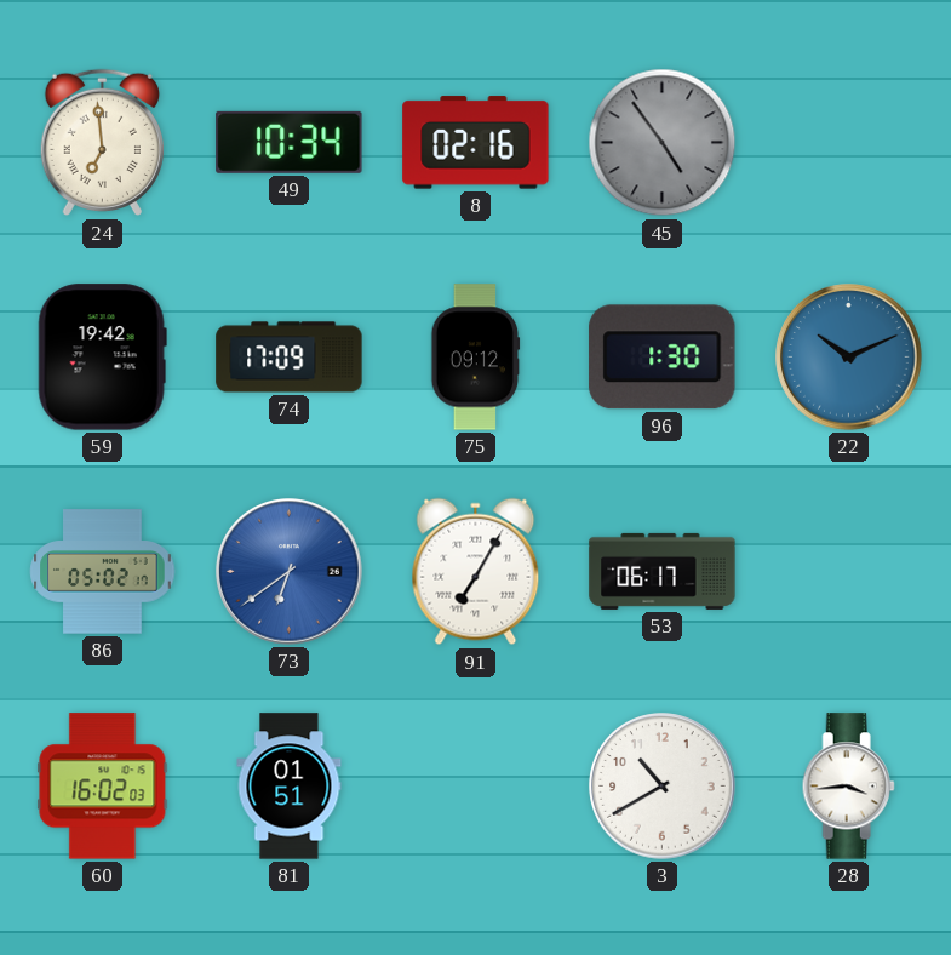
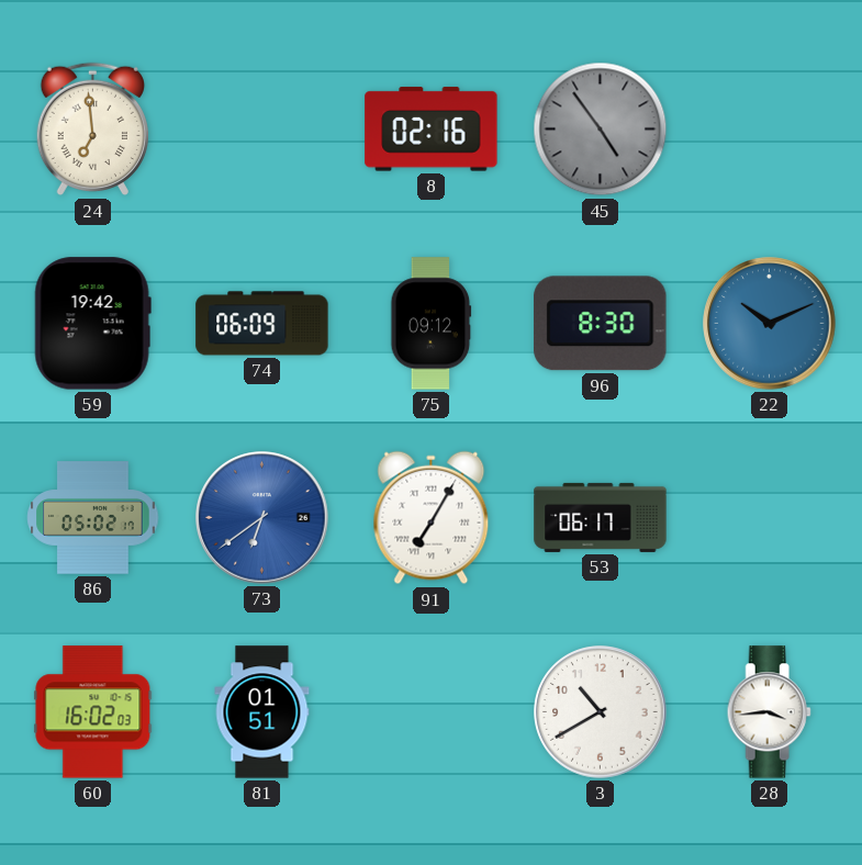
49: 10:34 -> none (290, 142)
74: 17:09 -> 06:09 (262, 324)
96: 1:30 -> 8:30 (601, 324)
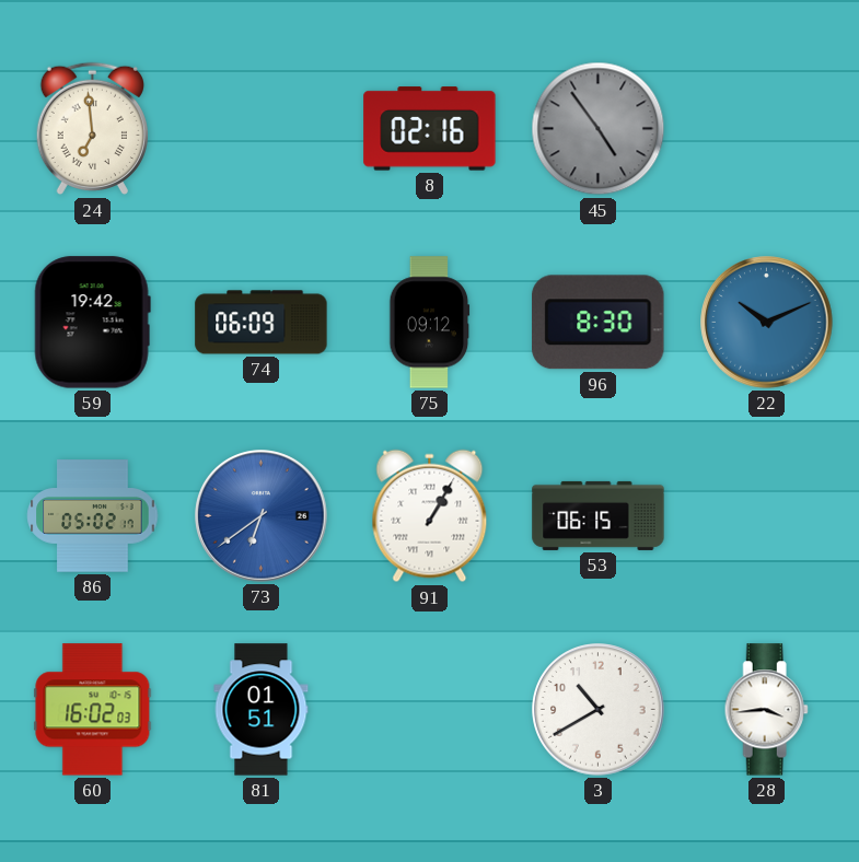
91: 7:05 -> 1:05 (430, 516)
53: 06:17 -> 06:15 (599, 515)
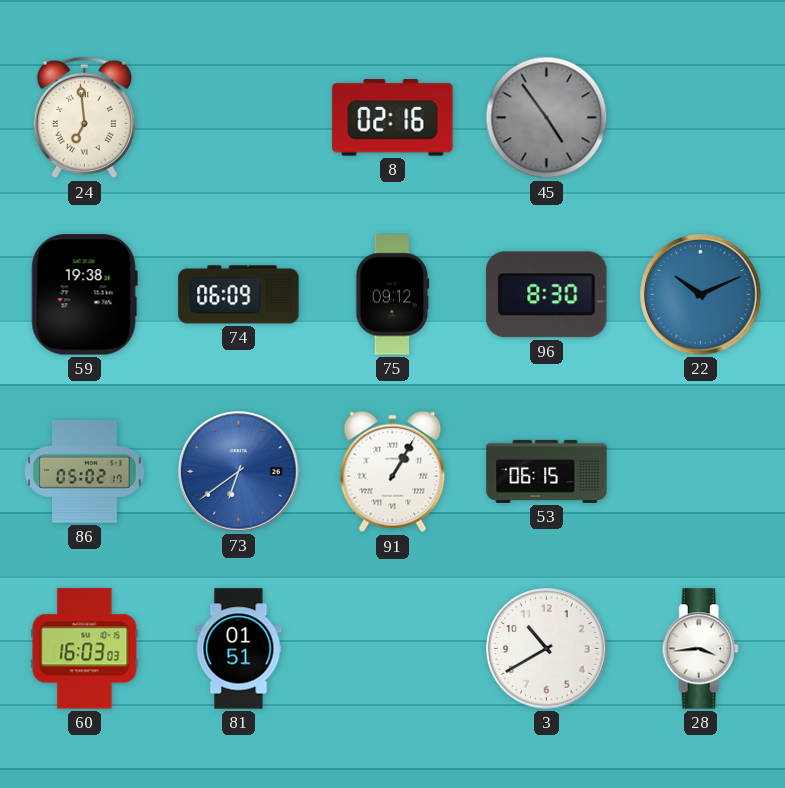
59: 19:42 -> 19:38 (84, 295)
60: 16:02 -> 16:03 (85, 649)
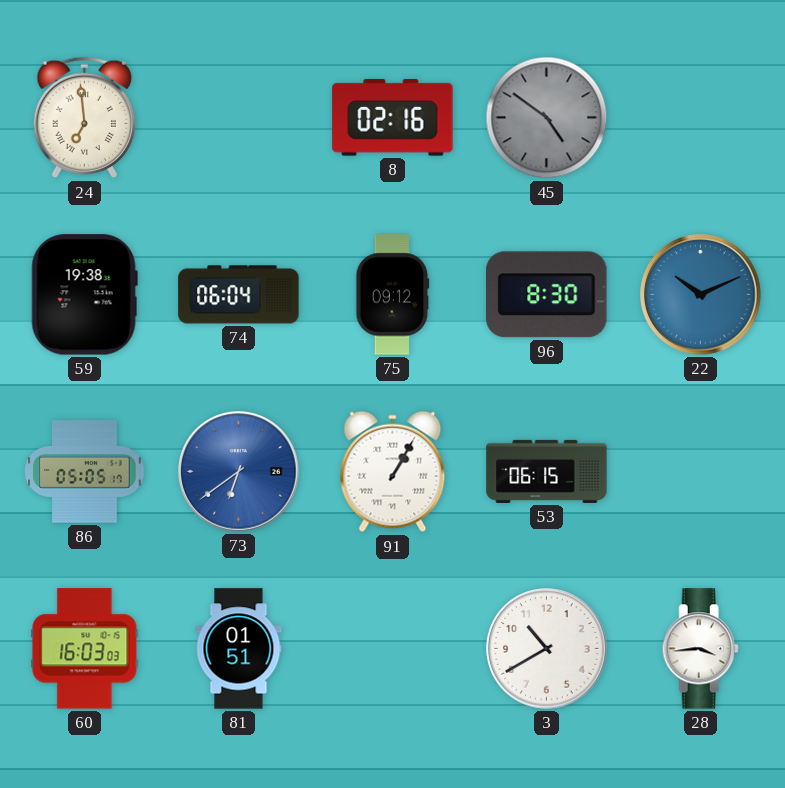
45: 4:54 -> 4:51 (547, 118)
74: 06:09 -> 06:04 (239, 295)
86: 05:02 -> 05:05 (85, 472)
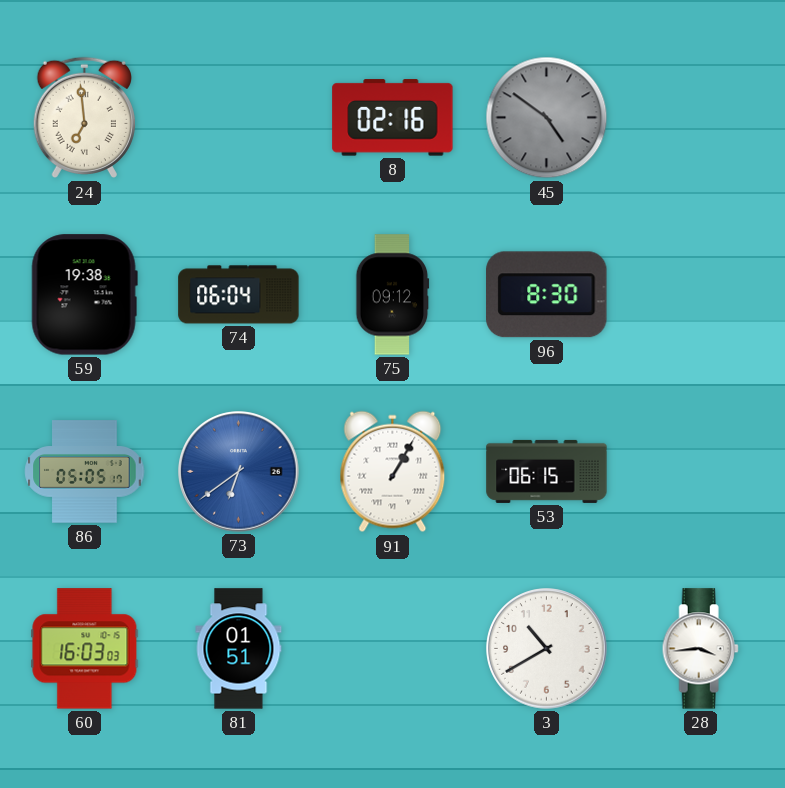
22: 10:11 -> none (701, 295)
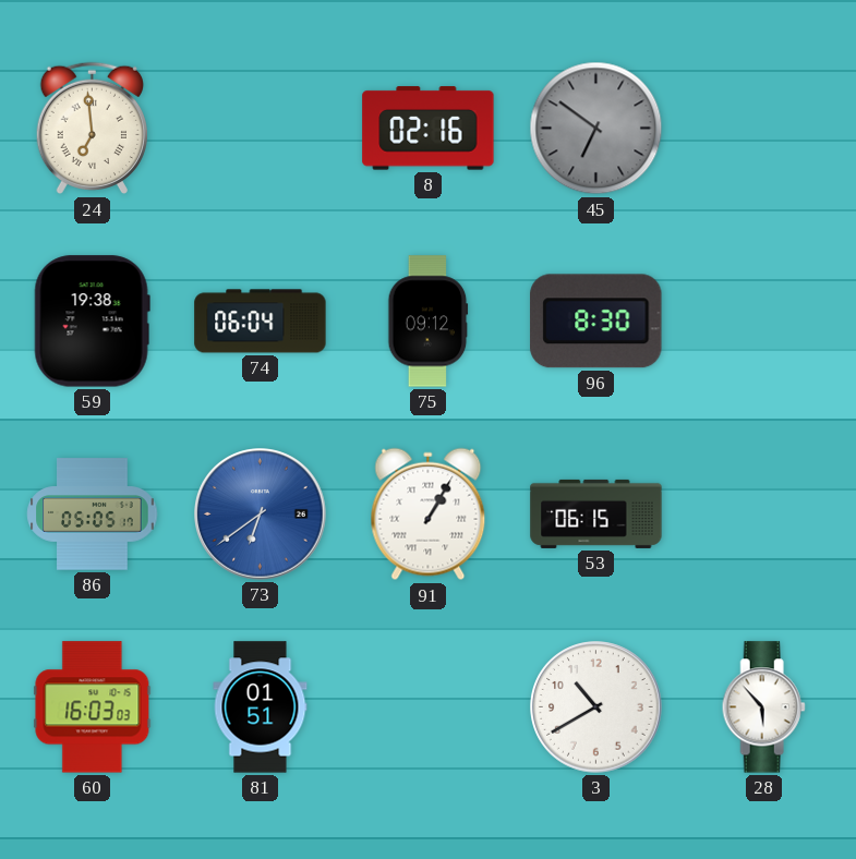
45: 4:51 -> 6:51 (596, 129)
28: 3:44 -> 5:53 (763, 707)
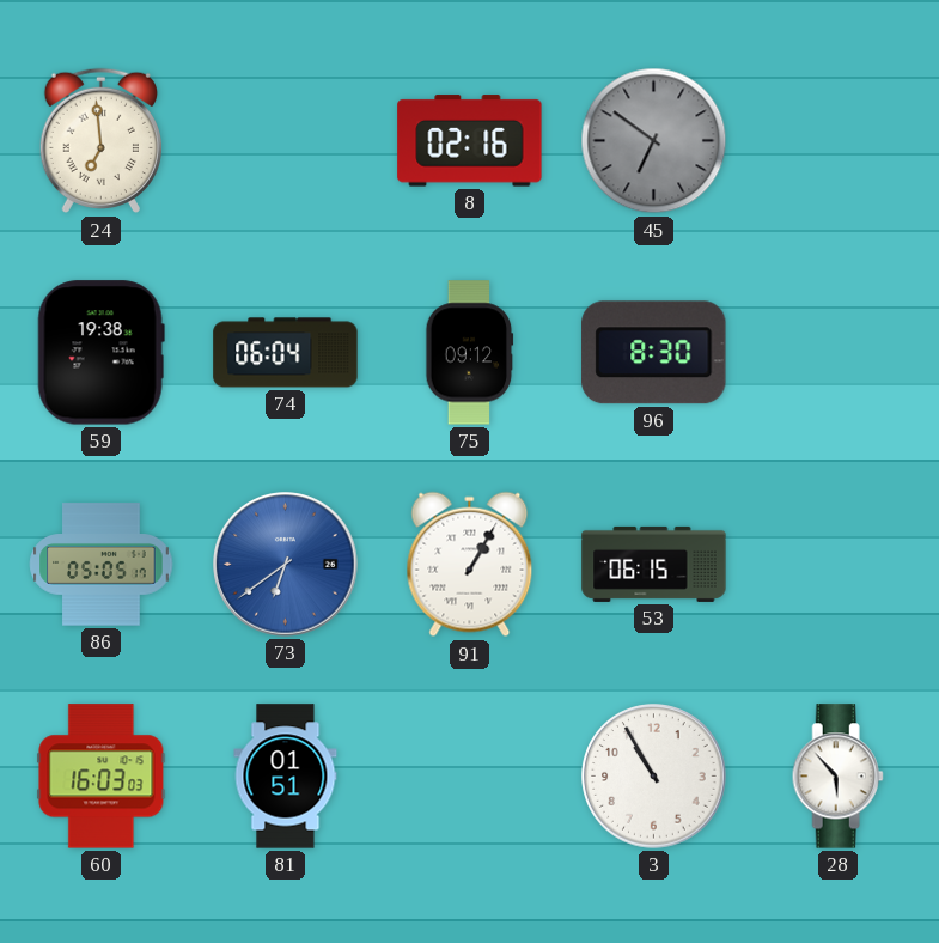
3: 10:40 -> 10:55 (654, 777)
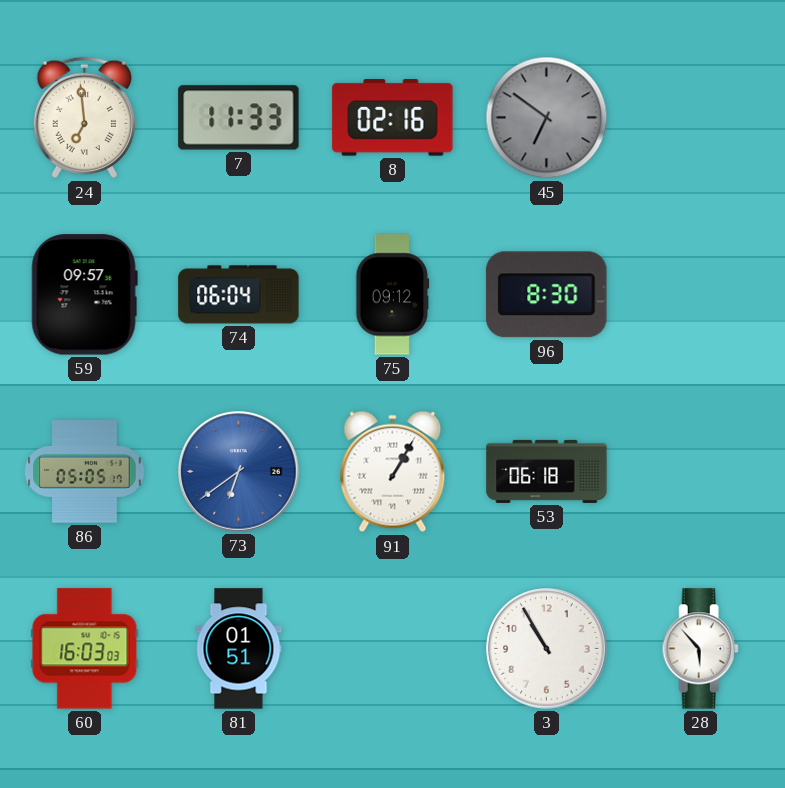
7: none -> 11:33 (239, 118)
59: 19:38 -> 09:57 (84, 295)
53: 06:15 -> 06:18 (547, 471)
